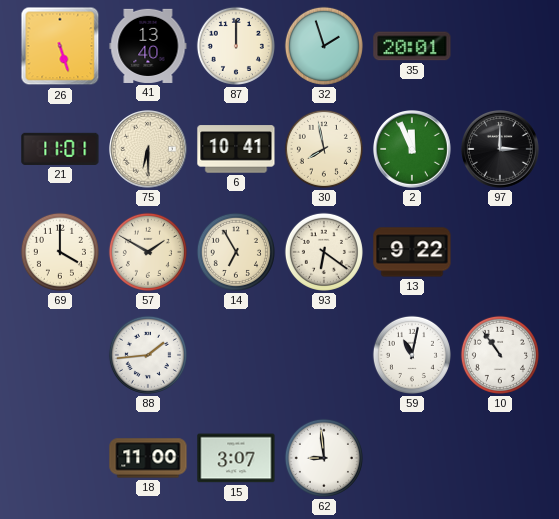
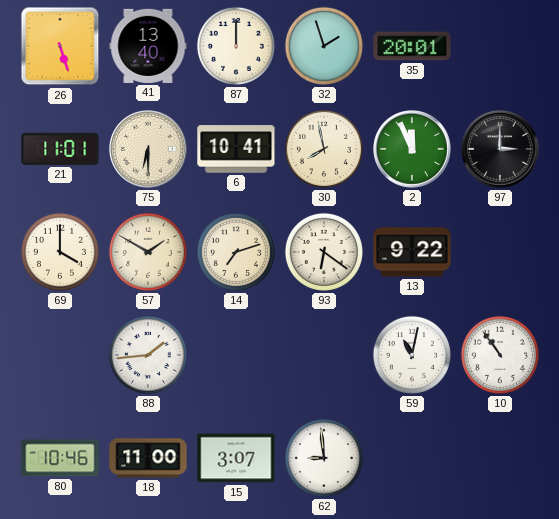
14: 6:55 -> 7:12 (236, 252)
80: none -> 10:46 (60, 458)
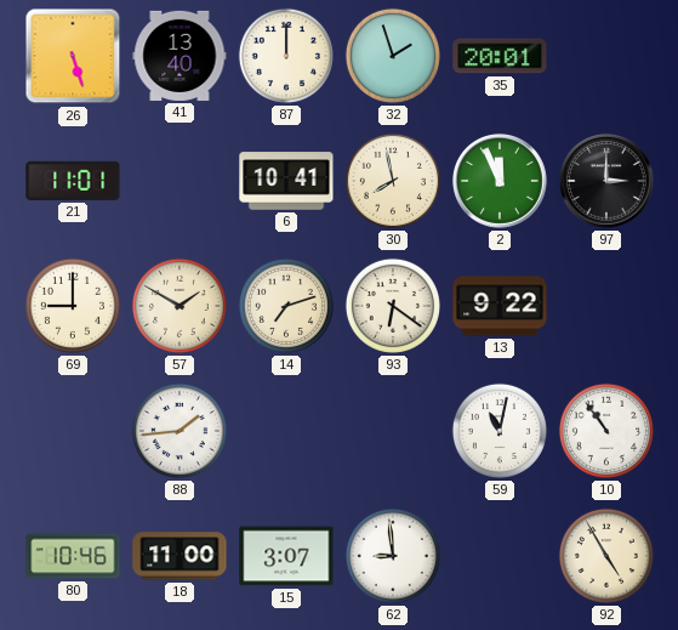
75: 6:30 -> none (149, 150)
69: 4:00 -> 9:00 (73, 306)
92: none -> 4:55 (606, 556)
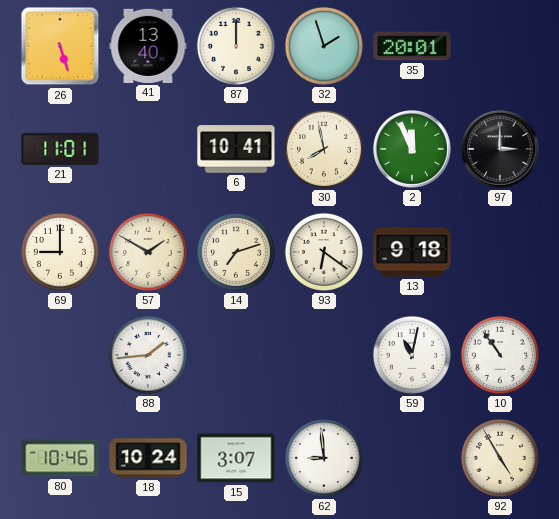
13: 9:22 -> 9:18 (412, 252)
18: 11:00 -> 10:24 (148, 458)
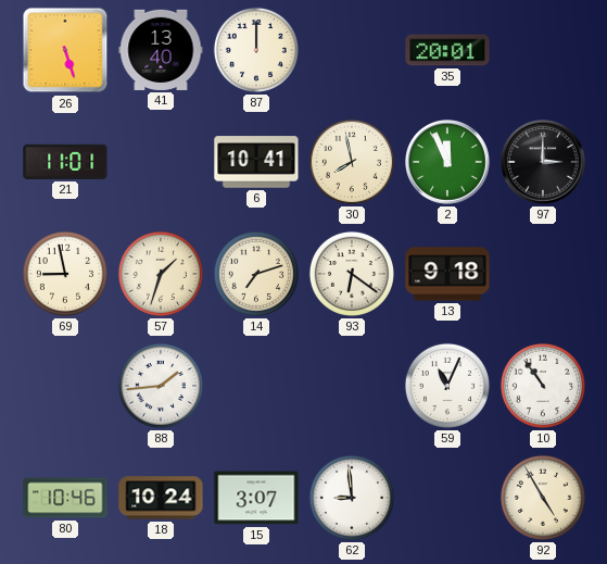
32: 1:57 -> none (324, 46)
69: 9:00 -> 8:58 (65, 274)
57: 1:50 -> 1:33 (161, 274)
59: 11:02 -> 11:04 (447, 386)
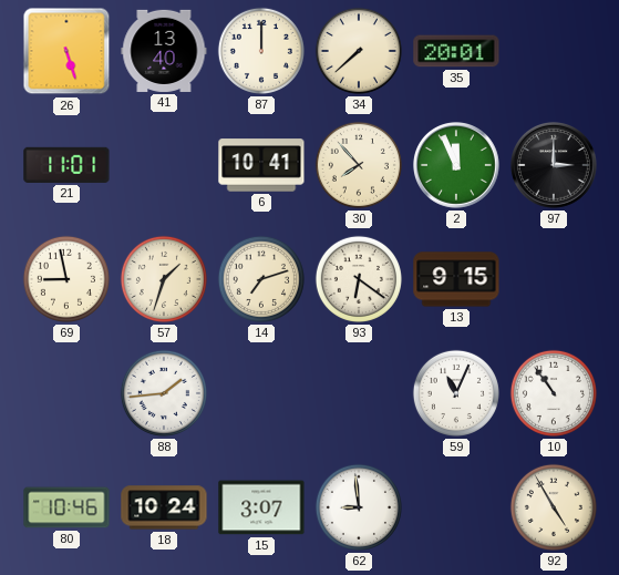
34: none -> 7:38 (359, 51)
30: 7:58 -> 7:53 (359, 165)
13: 9:18 -> 9:15 (456, 279)
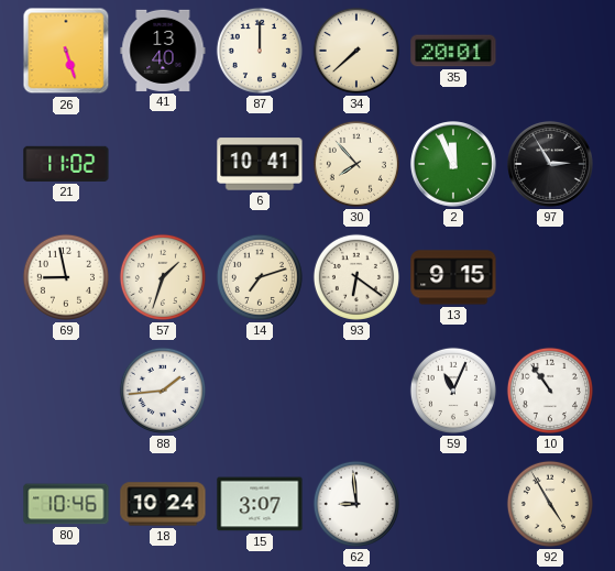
21: 11:01 -> 11:02 (66, 164)
97: 3:00 -> 2:55 (551, 165)
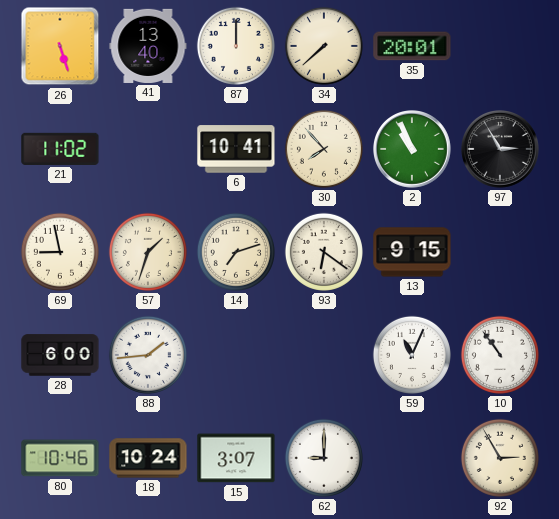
2: 11:56 -> 10:56 (413, 150)
28: none -> 6:00 (60, 355)
62: 8:59 -> 9:00 (324, 458)
92: 4:55 -> 2:55 (500, 458)
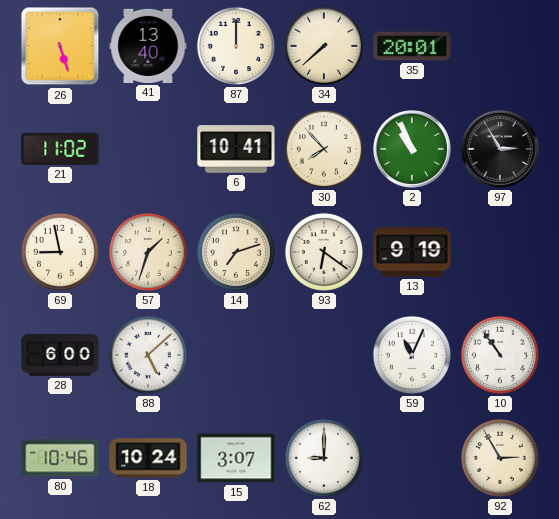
13: 9:15 -> 9:19 (412, 252)
88: 1:44 -> 5:08 (148, 355)
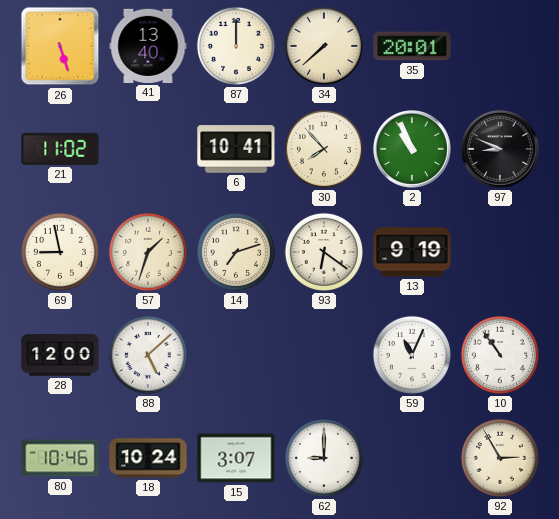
97: 2:55 -> 8:49 (501, 150)
28: 6:00 -> 12:00 (60, 355)
